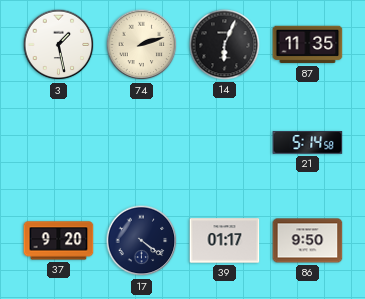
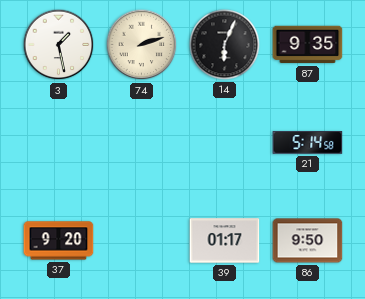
87: 11:35 -> 9:35 (308, 45)
17: 4:21 -> none (142, 241)
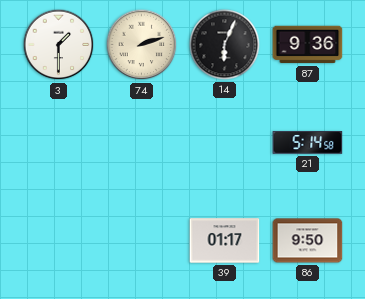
3: 1:28 -> 1:30 (59, 45)
87: 9:35 -> 9:36 (308, 45)
37: 9:20 -> none (59, 241)
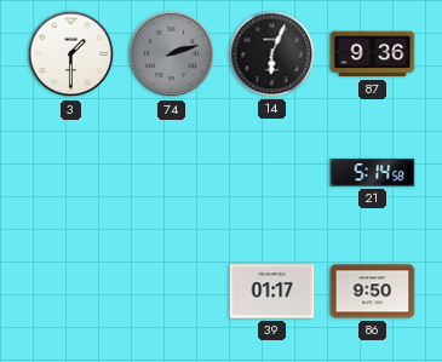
74 dial: cream -> grey (172, 54)
